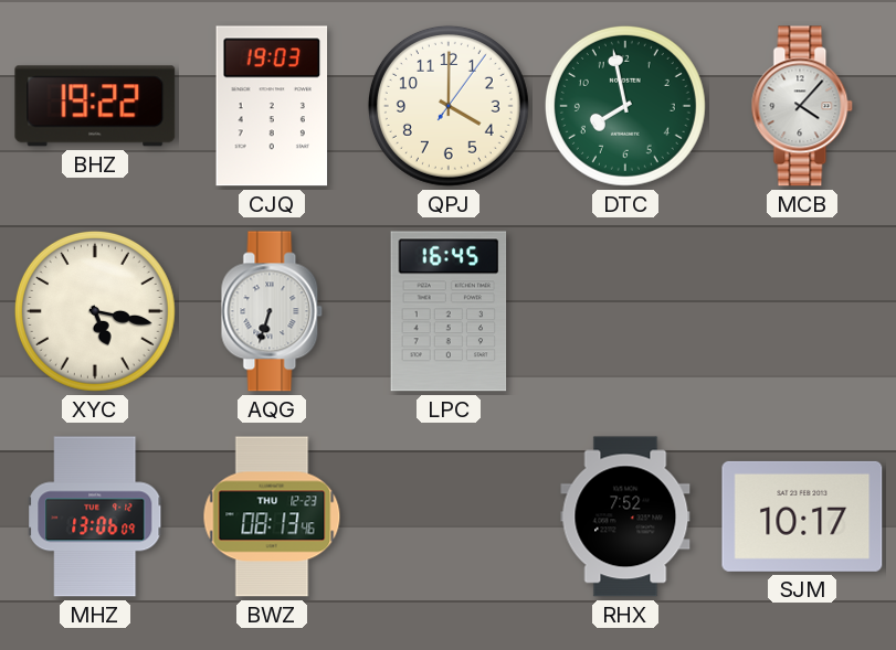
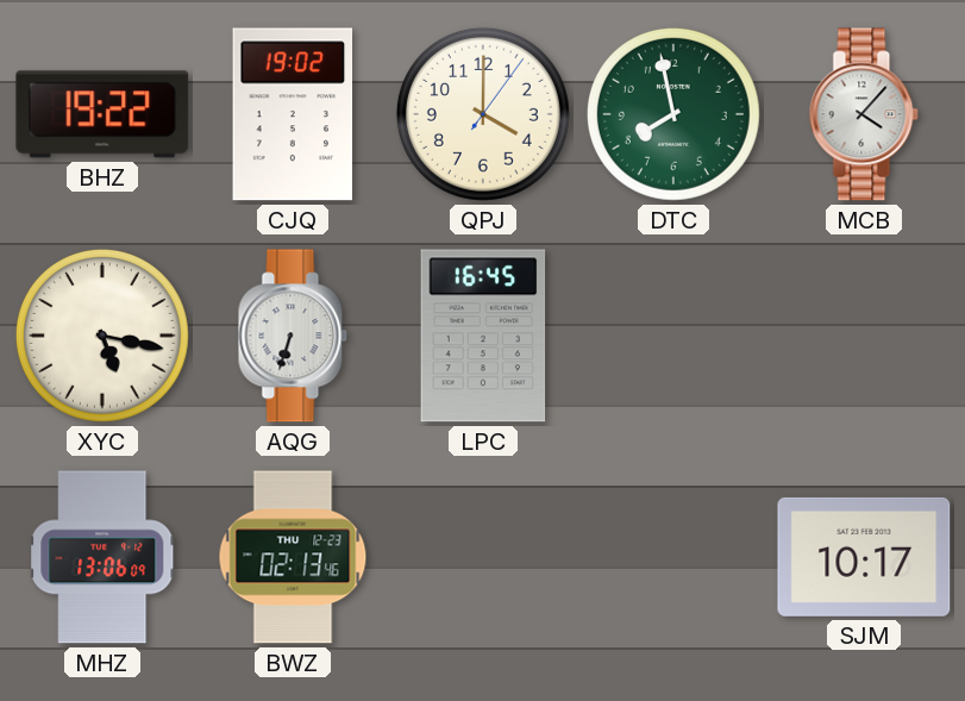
CJQ: 19:03 -> 19:02 (293, 114)
BWZ: 08:13 -> 02:13 (293, 557)
RHX: 7:52 -> none (625, 516)
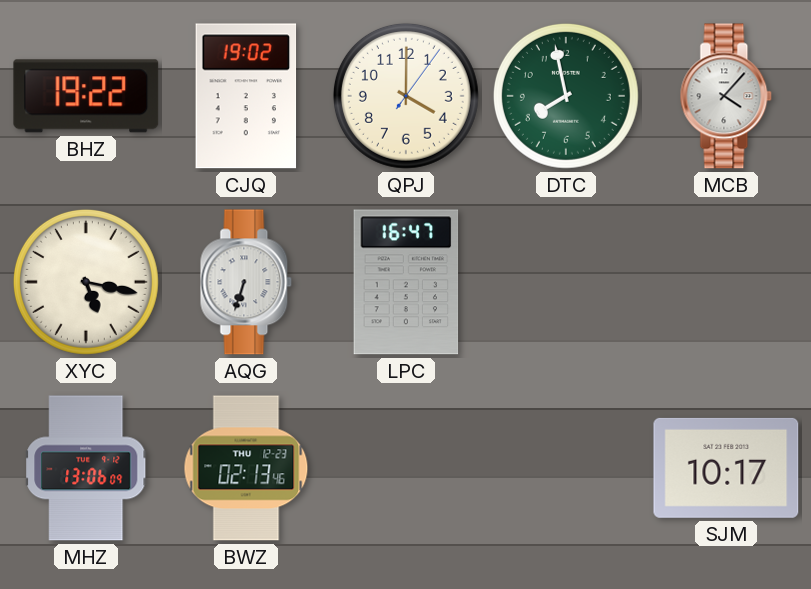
LPC: 16:45 -> 16:47 (406, 282)
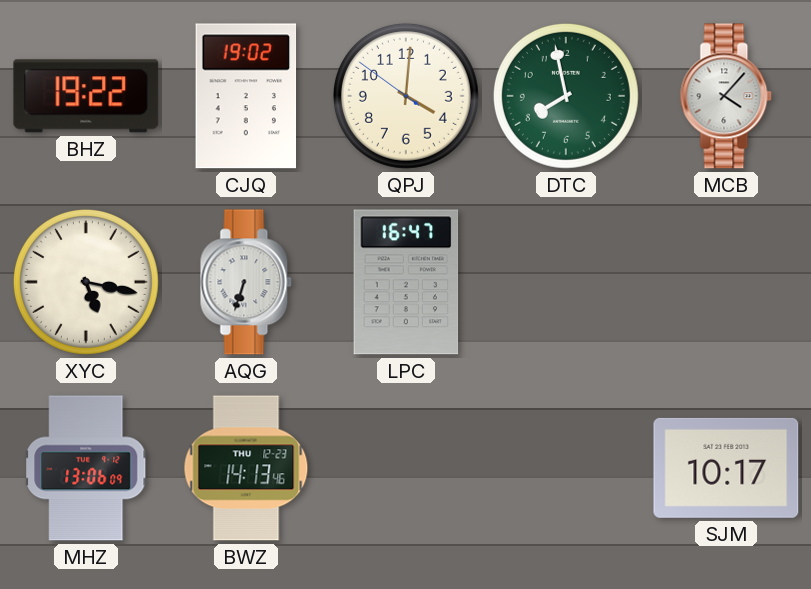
QPJ: 4:00:06 -> 4:00:51 (406, 96)
BWZ: 02:13 -> 14:13 (246, 468)
